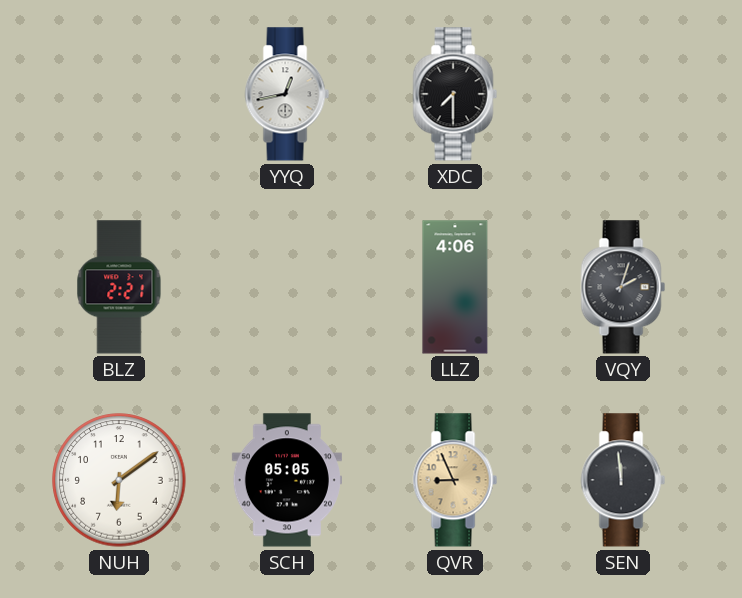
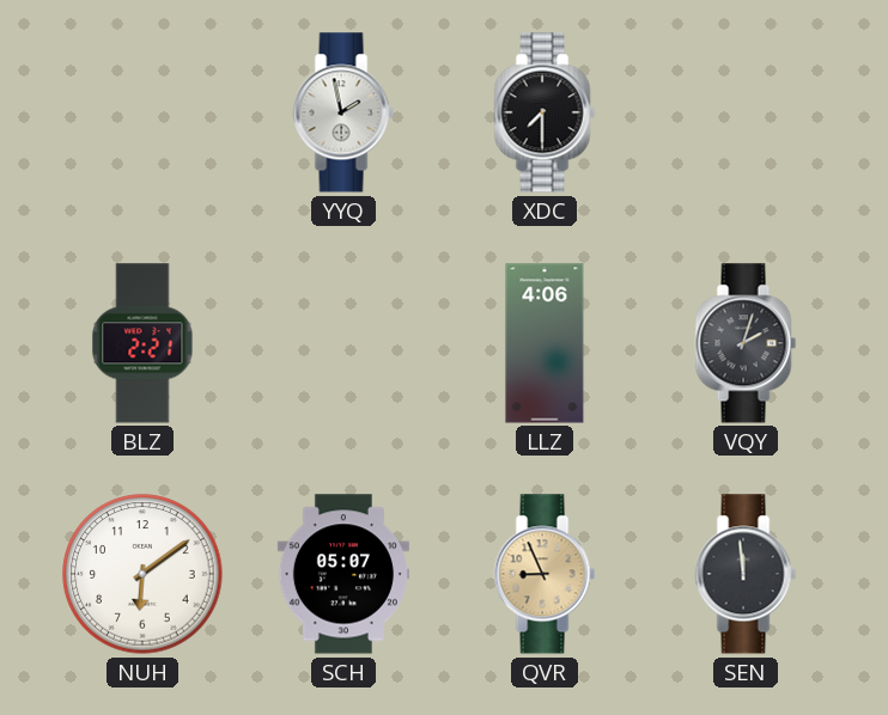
YYQ: 12:43 -> 1:58 (343, 112)
SCH: 05:05 -> 05:07 (343, 574)
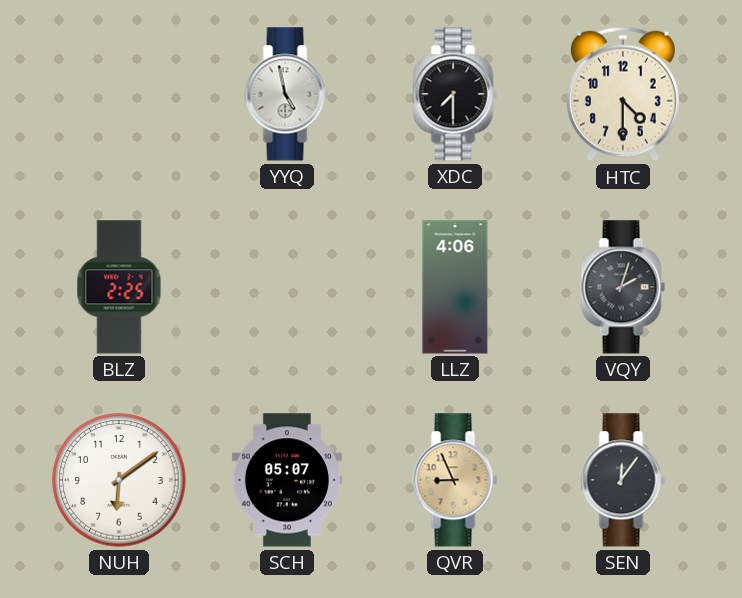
YYQ: 1:58 -> 4:58 (287, 94)
HTC: none -> 4:30 (623, 94)
BLZ: 2:21 -> 2:25 (119, 287)
SEN: 11:59 -> 12:06 (623, 480)
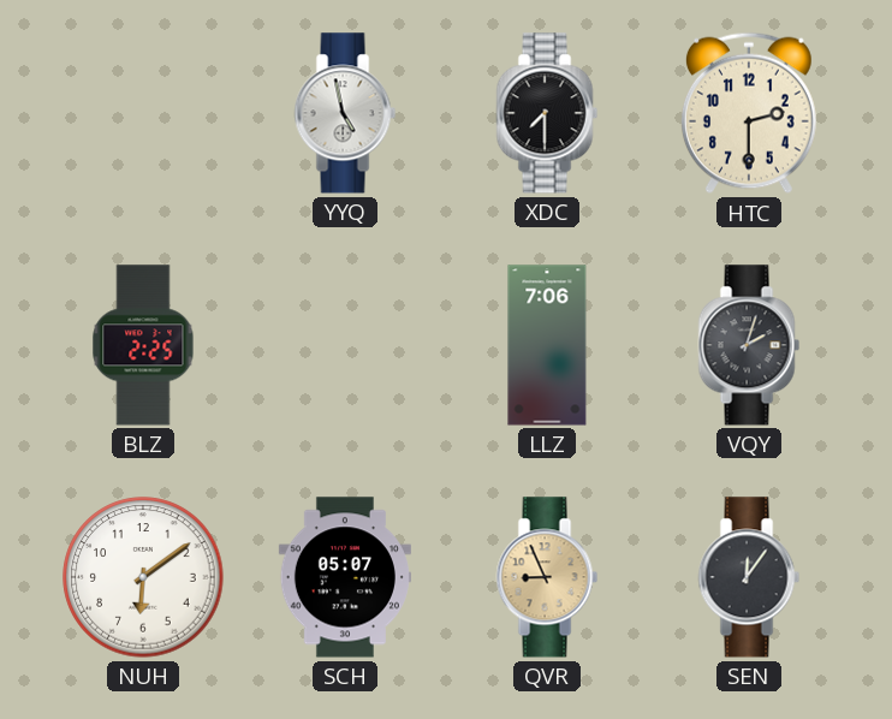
HTC: 4:30 -> 2:30 (749, 113)
LLZ: 4:06 -> 7:06 (547, 345)
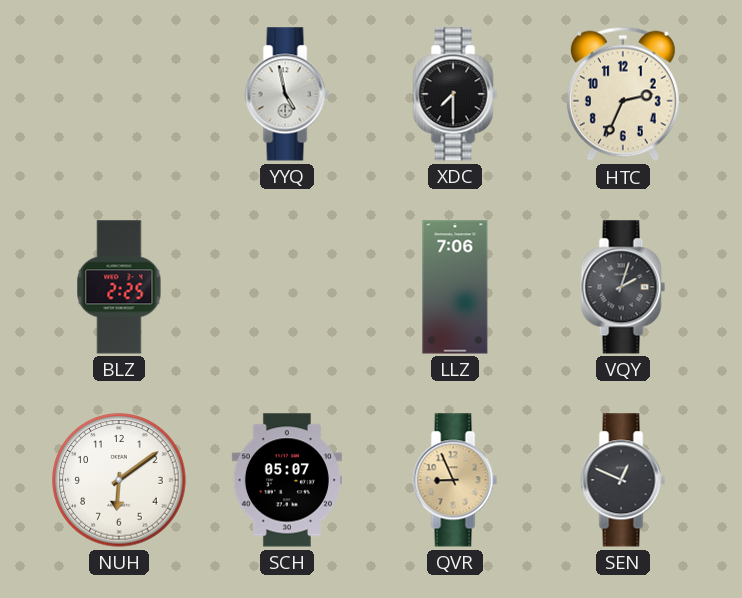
HTC: 2:30 -> 2:34 (623, 94)
SEN: 12:06 -> 12:49 (623, 480)
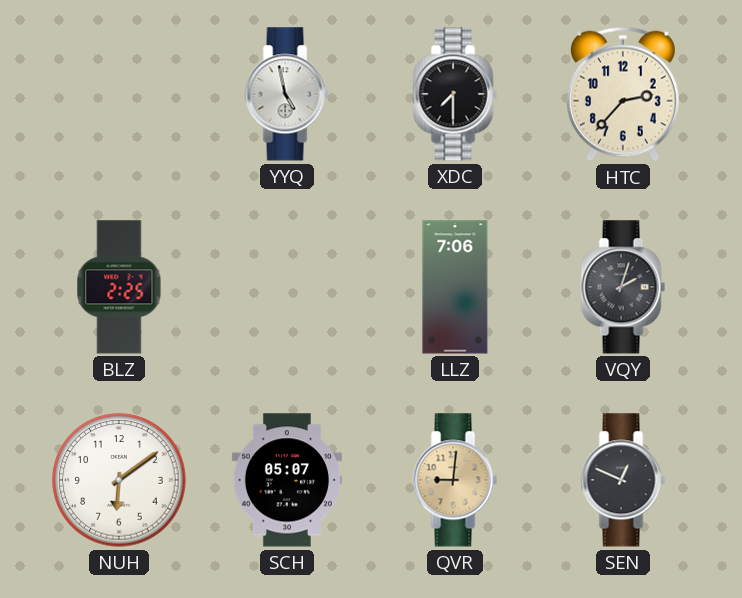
HTC: 2:34 -> 2:37 (623, 94)
QVR: 8:56 -> 9:01 (455, 480)
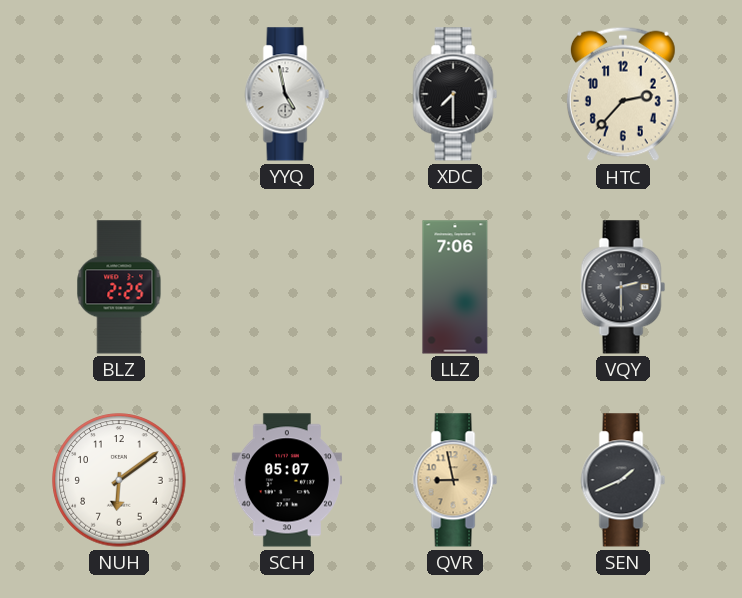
VQY: 2:03 -> 2:30 (623, 287)
QVR: 9:01 -> 8:58 (455, 480)
SEN: 12:49 -> 1:41 (623, 480)
